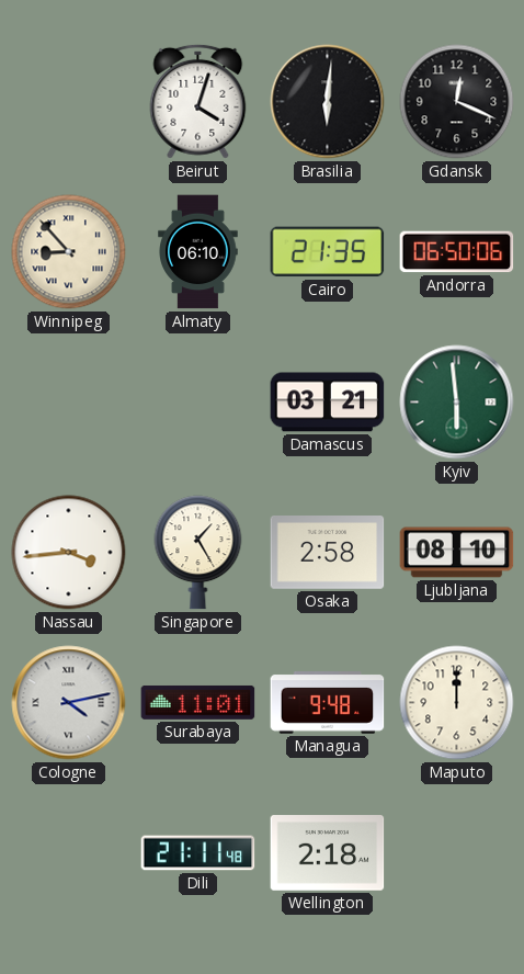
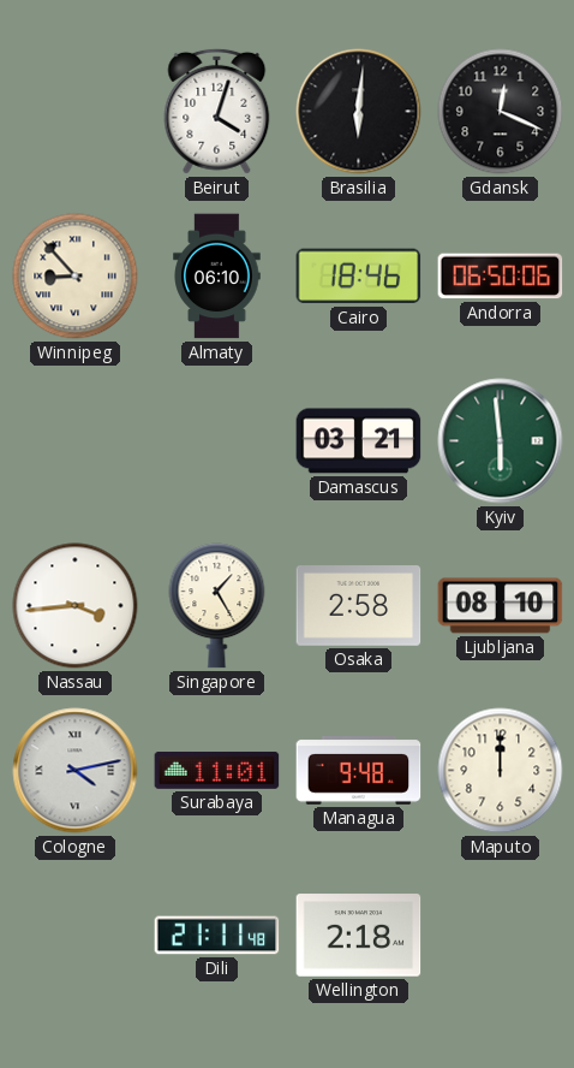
Cairo: 21:35 -> 18:46 (359, 277)
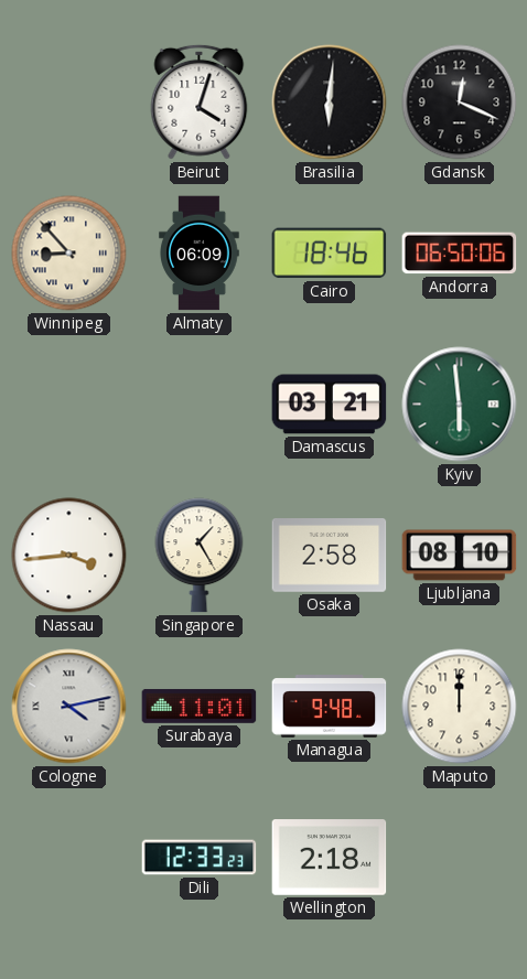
Almaty: 06:10 -> 06:09 (200, 254)
Dili: 21:11 -> 12:33 (200, 858)
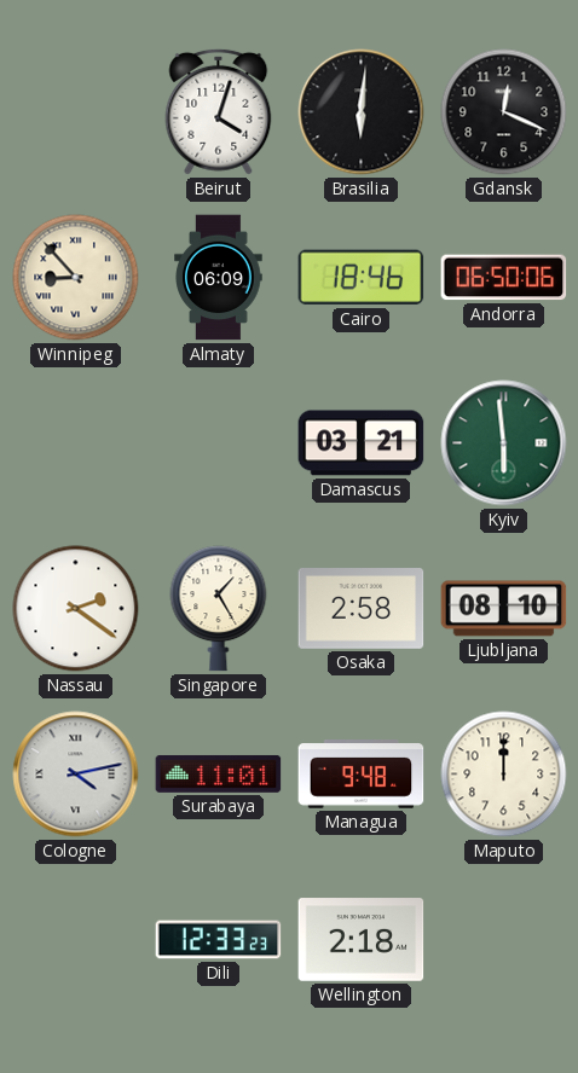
Nassau: 3:44 -> 2:21 (76, 609)
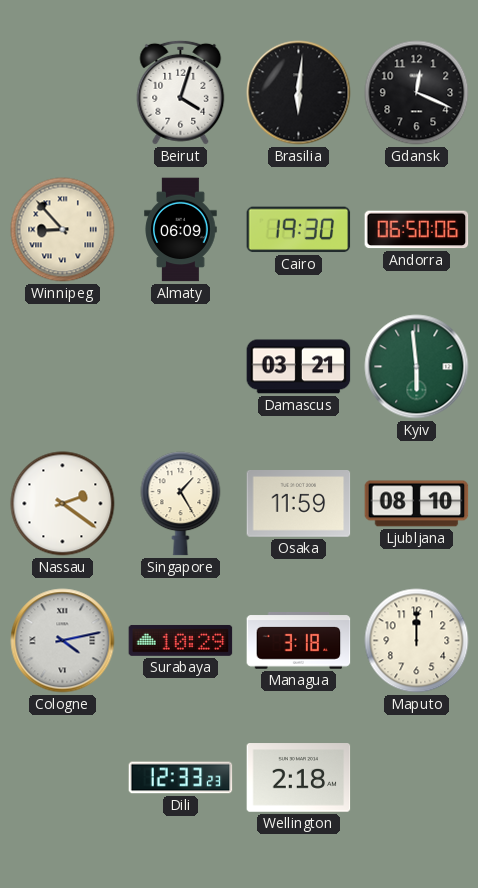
Cairo: 18:46 -> 19:30 (299, 230)
Osaka: 2:58 -> 11:59 (299, 504)
Surabaya: 11:01 -> 10:29 (181, 640)
Managua: 9:48 -> 3:18 (299, 641)
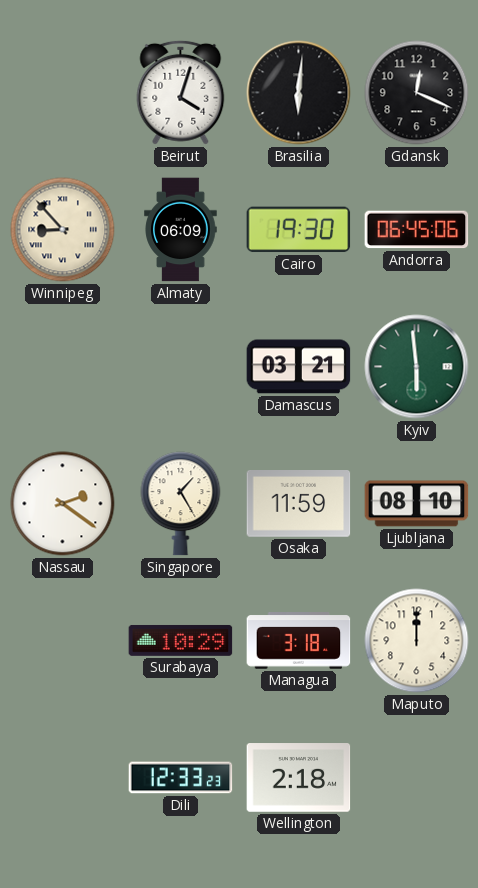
Andorra: 06:50 -> 06:45 (417, 230)
Cologne: 4:13 -> none (63, 641)
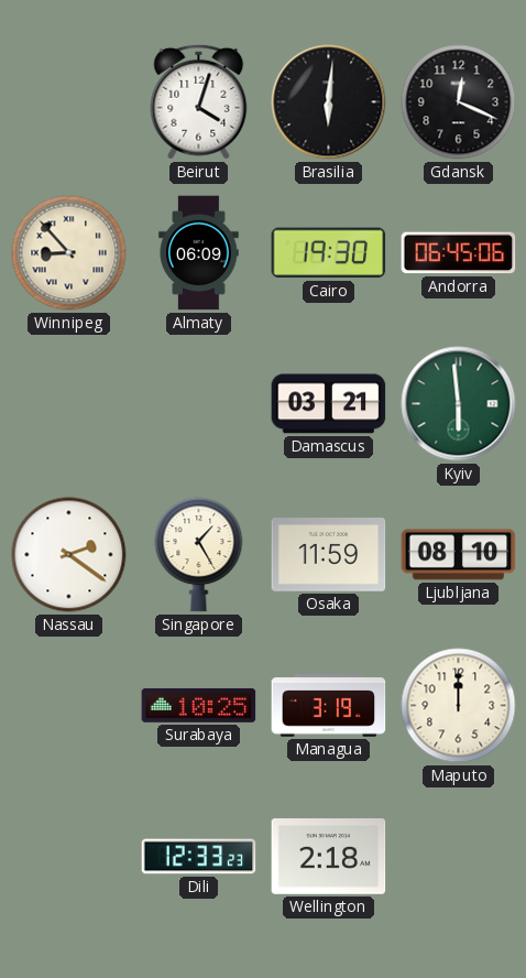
Surabaya: 10:29 -> 10:25 (199, 705)
Managua: 3:18 -> 3:19 (329, 706)
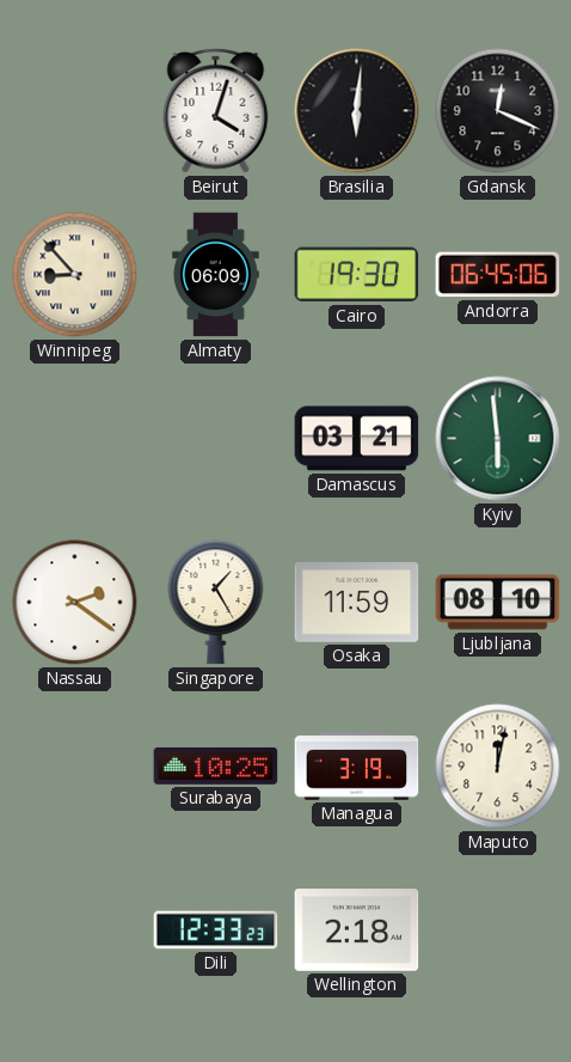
Maputo: 12:00 -> 12:02 (498, 767)
